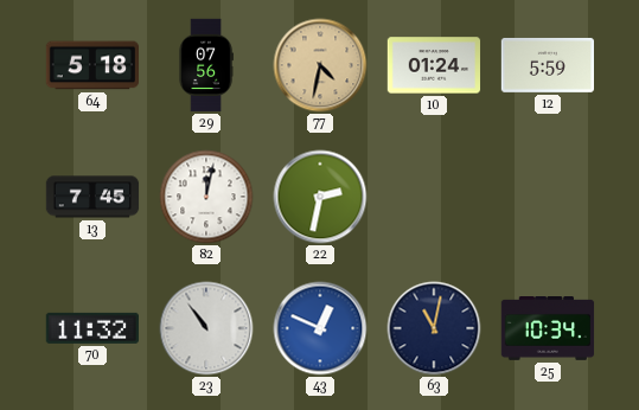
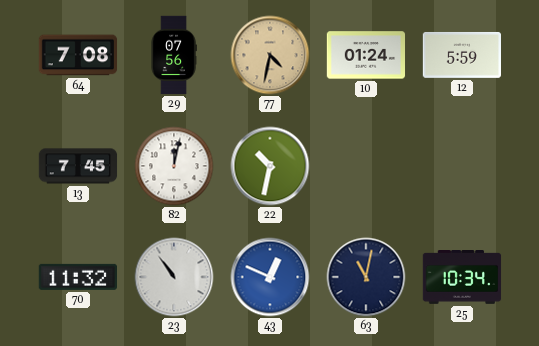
64: 5:18 -> 7:08 (78, 55)
22: 2:32 -> 10:32 (270, 166)
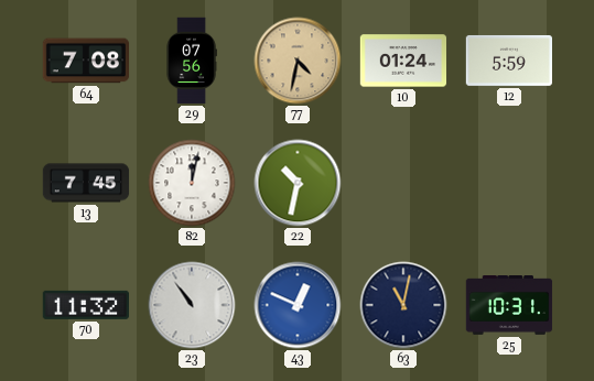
25: 10:34 -> 10:31 (509, 306)
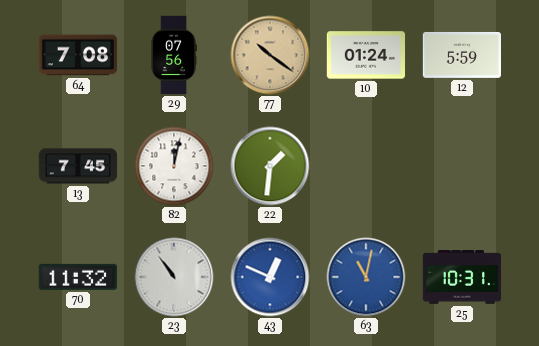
77: 4:32 -> 10:21 (270, 55)
22: 10:32 -> 1:31 (270, 166)
63 dial: navy -> blue (366, 277)
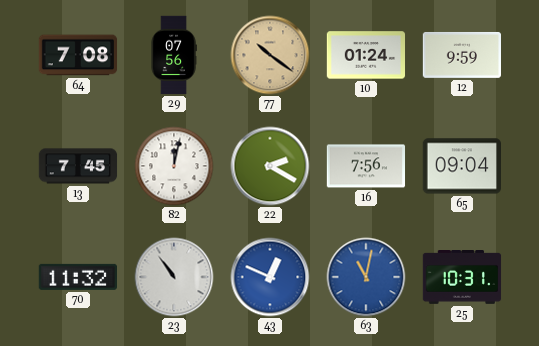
12: 5:59 -> 9:59 (462, 55)
22: 1:31 -> 2:20 (270, 166)
16: none -> 7:56 (366, 166)
65: none -> 09:04 (461, 166)
